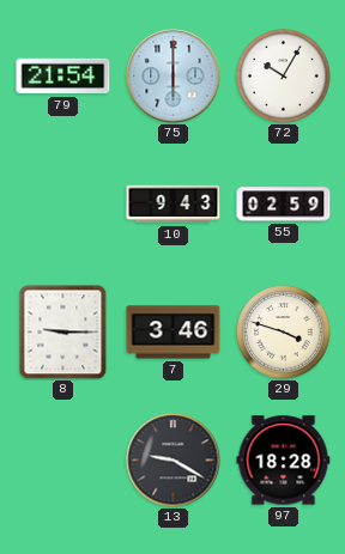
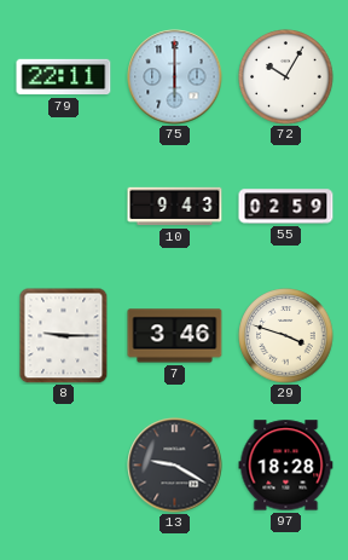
79: 21:54 -> 22:11 (64, 77)
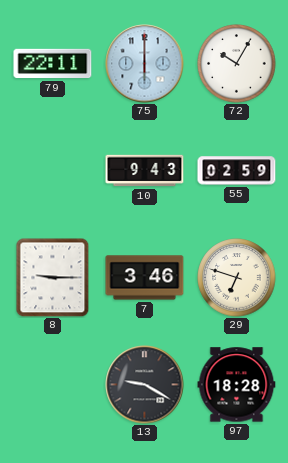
29: 3:48 -> 6:48 (237, 278)
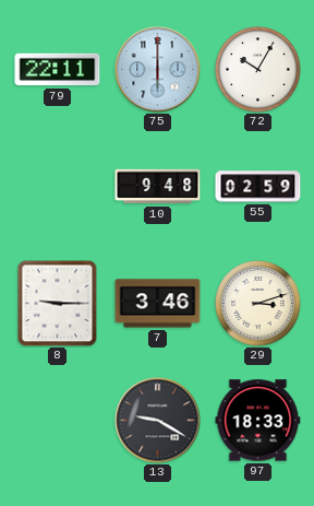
10: 9:43 -> 9:48 (158, 187)
29: 6:48 -> 3:12 (258, 304)
97: 18:28 -> 18:33 (258, 421)
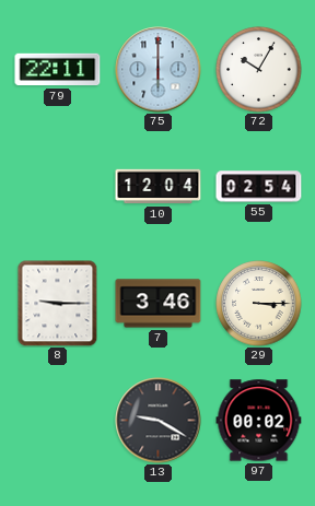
10: 9:48 -> 12:04 (159, 187)
55: 02:59 -> 02:54 (259, 187)
29: 3:12 -> 3:15 (259, 304)
97: 18:33 -> 00:02 (259, 421)
